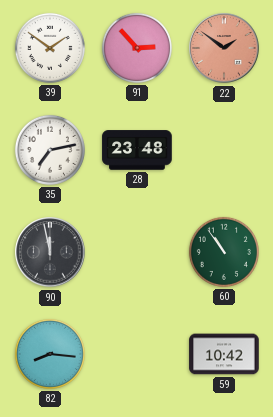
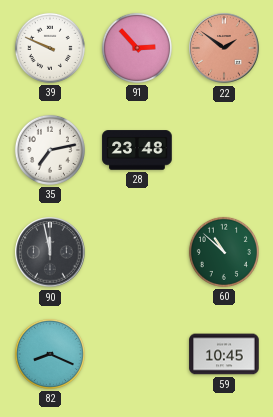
39: 1:51 -> 9:49 (50, 48)
60: 10:54 -> 10:52 (224, 252)
82: 8:16 -> 8:19 (50, 354)
59: 10:42 -> 10:45 (224, 354)
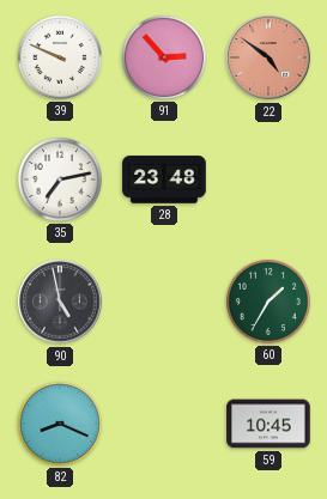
22: 1:51 -> 4:51 (268, 57)
90: 11:58 -> 4:58 (60, 302)
60: 10:52 -> 1:35 (268, 302)
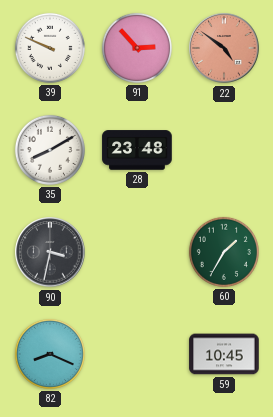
35: 7:13 -> 8:10 (50, 150)
90: 4:58 -> 3:32 (50, 252)
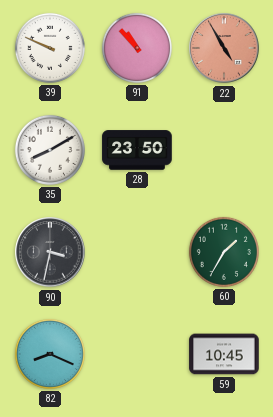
91: 2:53 -> 10:53 (137, 48)
22: 4:51 -> 4:55 (224, 48)
28: 23:48 -> 23:50 (137, 150)
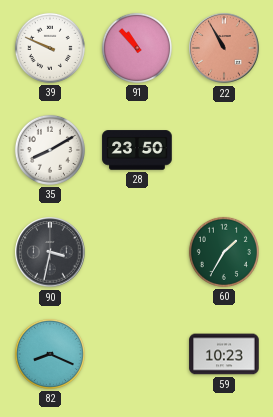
22: 4:55 -> 10:55 (224, 48)
59: 10:45 -> 10:23 (224, 354)
